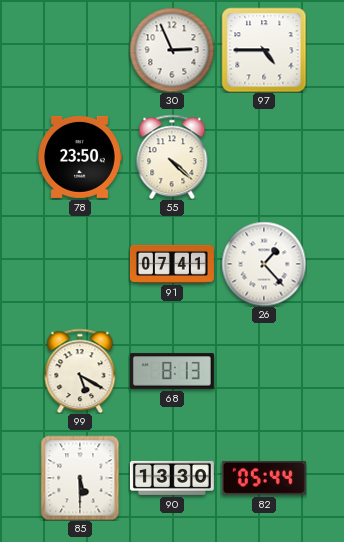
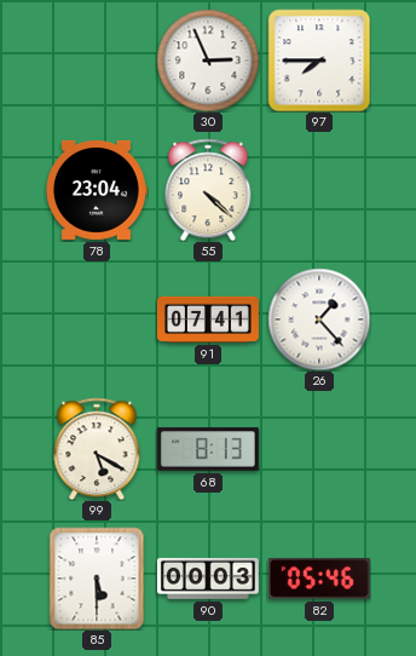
97: 4:45 -> 7:45 (319, 61)
78: 23:50 -> 23:04 (97, 190)
90: 13:30 -> 00:03 (208, 579)
82: 05:44 -> 05:46 (319, 580)
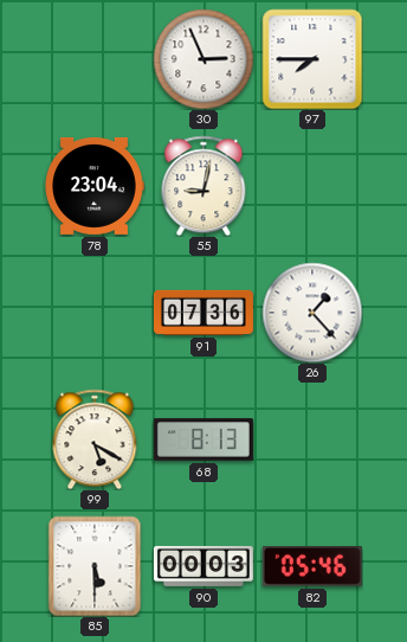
55: 4:22 -> 9:02 (204, 186)
91: 07:41 -> 07:36 (204, 313)
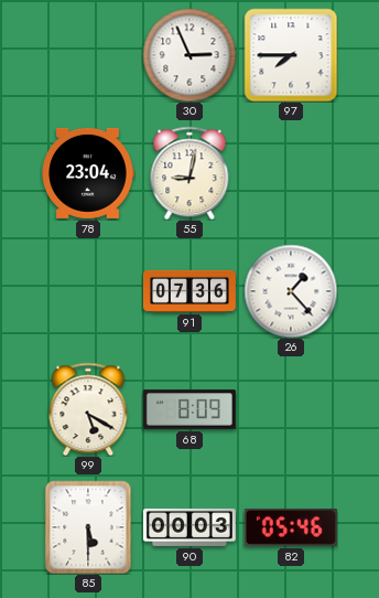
68: 8:13 -> 8:09 (189, 409)
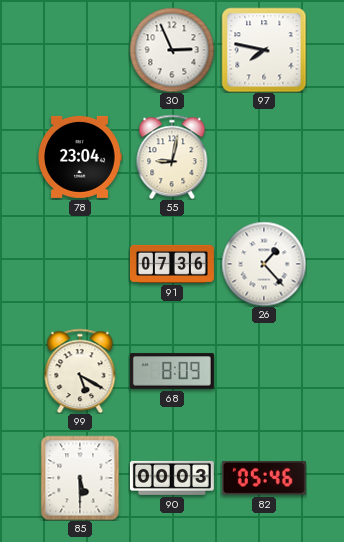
97: 7:45 -> 7:47 (264, 50)
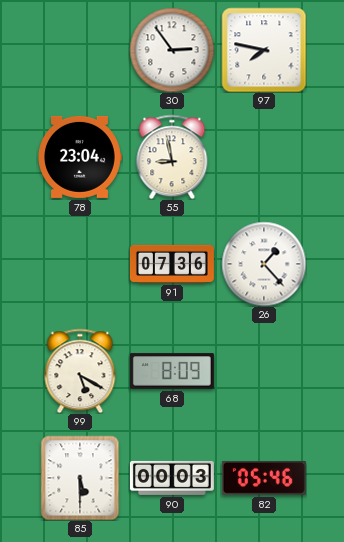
30: 2:56 -> 2:54 (172, 50)
55: 9:02 -> 8:58 (172, 157)
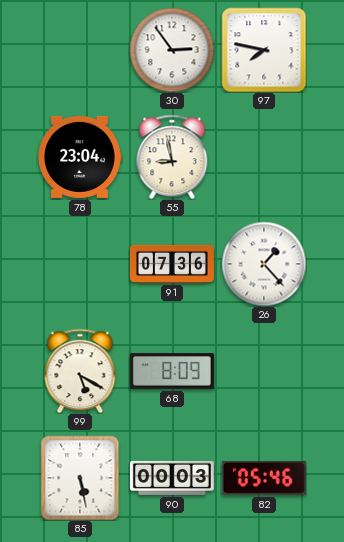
85: 5:30 -> 5:28 (80, 478)
